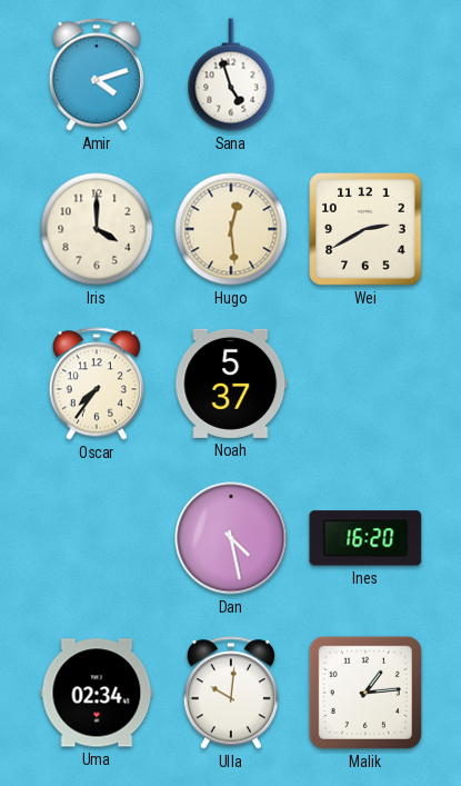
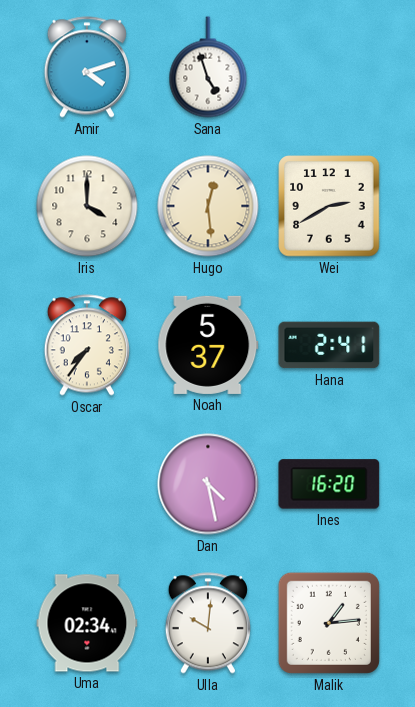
Hana: none -> 2:41 (329, 345)
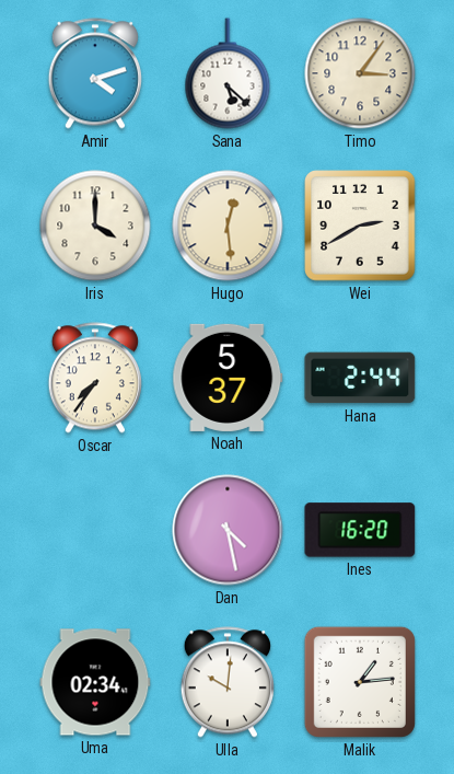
Sana: 4:57 -> 5:22 (228, 73)
Timo: none -> 3:06 (360, 73)
Hana: 2:41 -> 2:44 (360, 378)
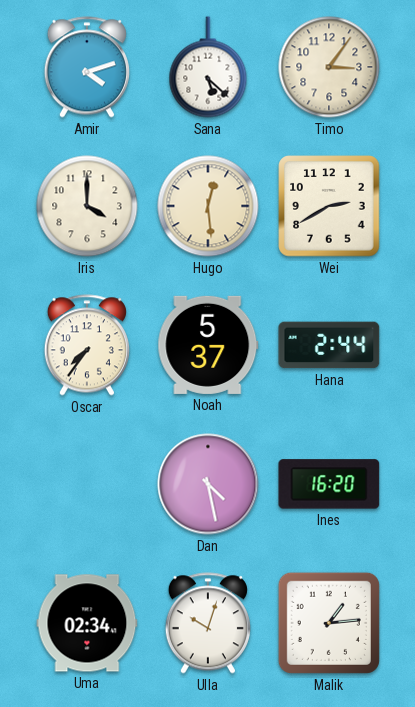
Ulla: 10:01 -> 10:03 (208, 623)
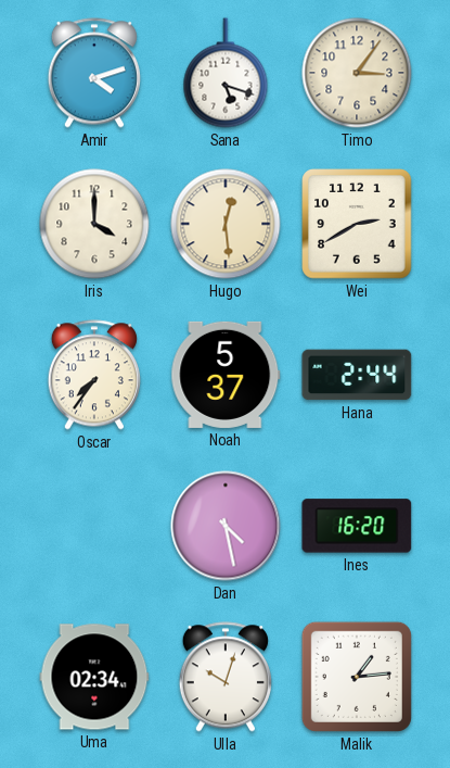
Sana: 5:22 -> 5:18 (226, 73)
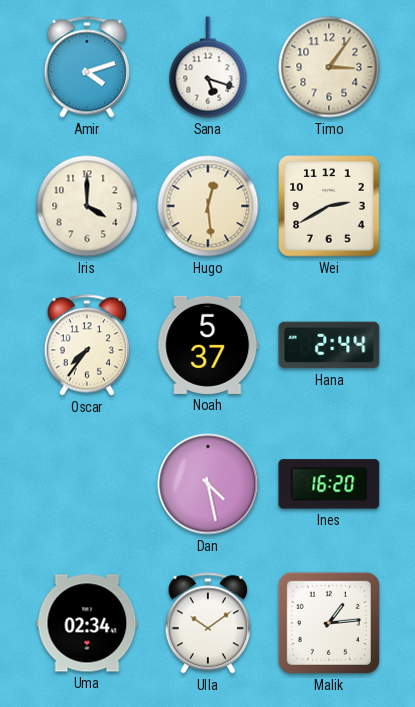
Ulla: 10:03 -> 10:09 (208, 623)
